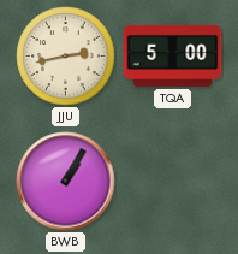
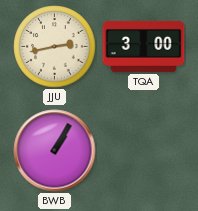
TQA: 5:00 -> 3:00 (144, 46)
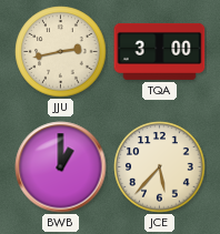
BWB: 1:05 -> 1:00 (61, 167)
JCE: none -> 5:37 (160, 167)
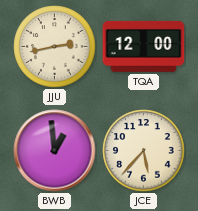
TQA: 3:00 -> 12:00 (144, 46)
BWB: 1:00 -> 12:59 (55, 151)
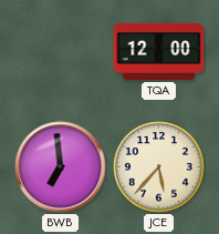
JJU: 2:43 -> none (55, 47)
BWB: 12:59 -> 6:59 (61, 167)
